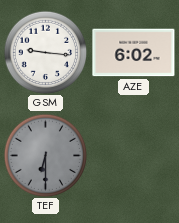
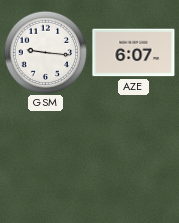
AZE: 6:02 -> 6:07 (134, 53)
TEF: 6:30 -> none (45, 155)
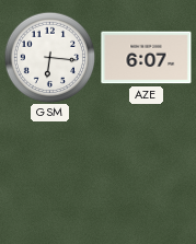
GSM: 9:16 -> 6:16 (49, 57)
